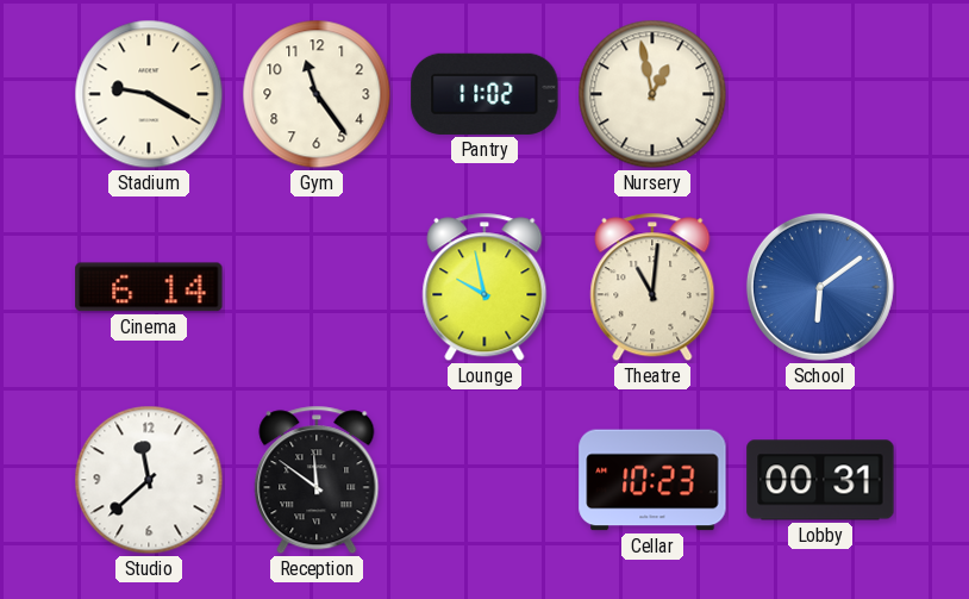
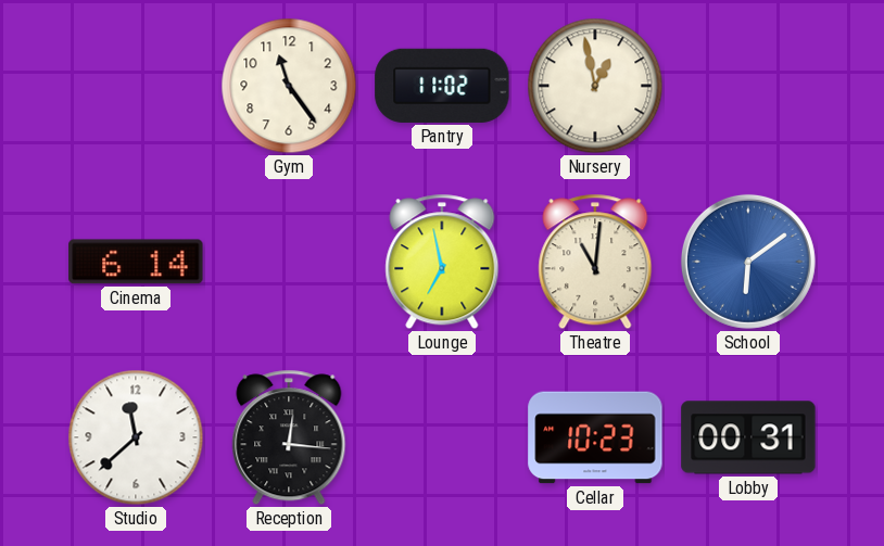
Stadium: 9:20 -> none (149, 94)
Lounge: 9:58 -> 6:58 (442, 262)
Reception: 11:51 -> 12:16 (289, 437)
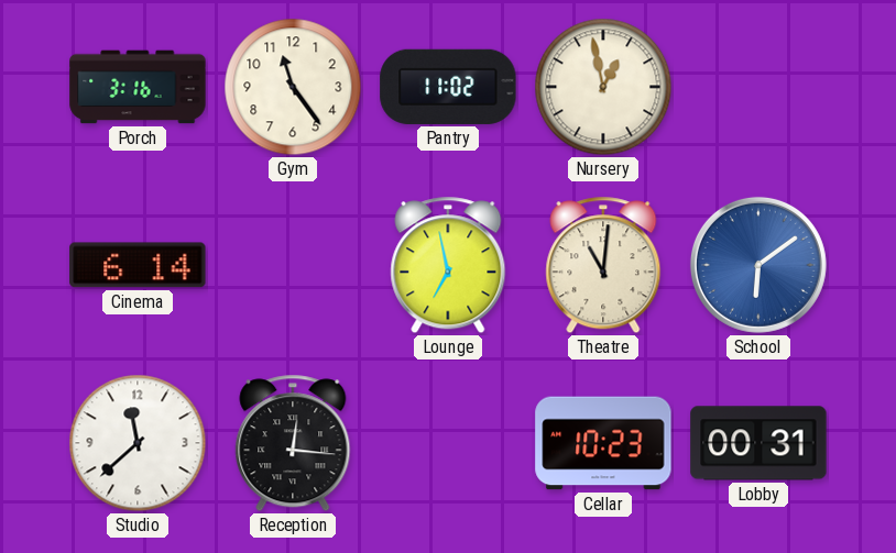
Porch: none -> 3:16 (138, 87)
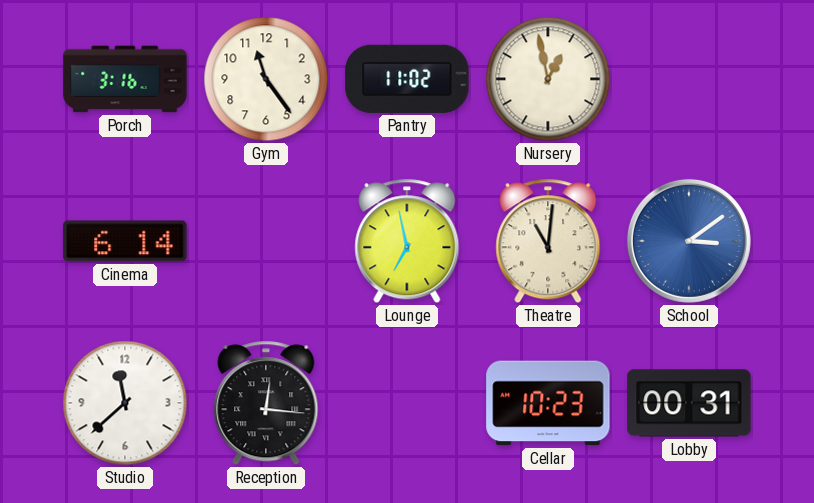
School: 6:09 -> 3:09 (689, 241)
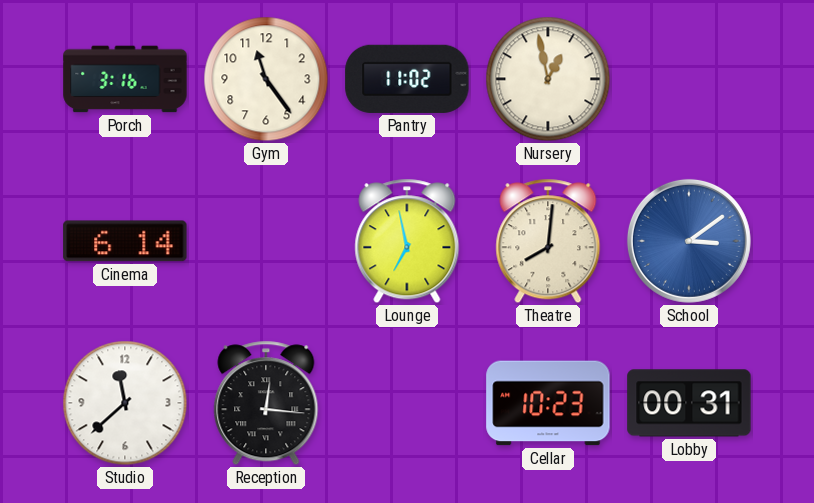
Theatre: 11:01 -> 8:01 (548, 241)
